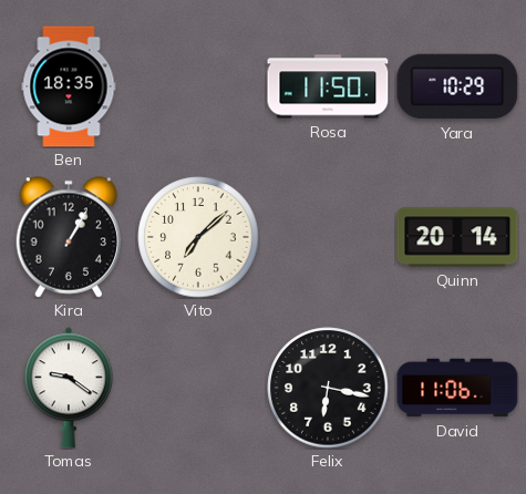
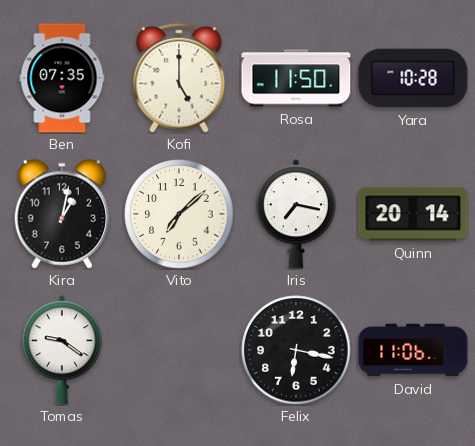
Ben: 18:35 -> 07:35 (62, 78)
Kofi: none -> 5:00 (179, 78)
Yara: 10:29 -> 10:28 (413, 78)
Kira: 1:05 -> 1:02 (62, 214)
Iris: none -> 7:17 (296, 214)
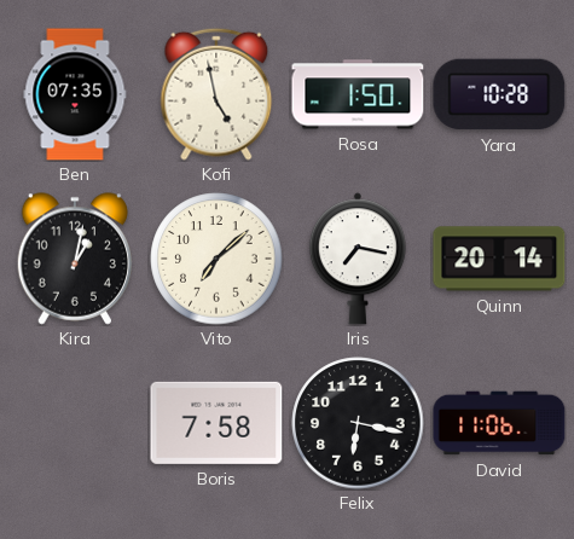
Kofi: 5:00 -> 4:58 (216, 94)
Rosa: 11:50 -> 1:50 (358, 94)
Tomas: 9:21 -> none (62, 350)
Boris: none -> 7:58 (216, 423)
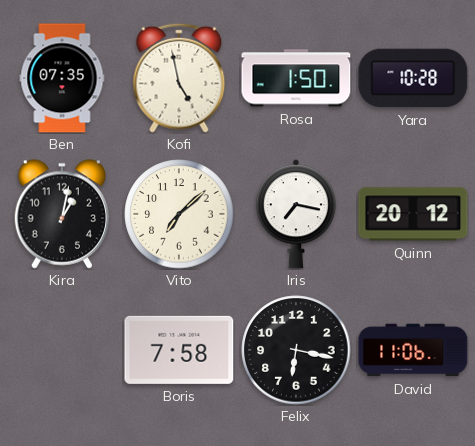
Quinn: 20:14 -> 20:12 (413, 214)
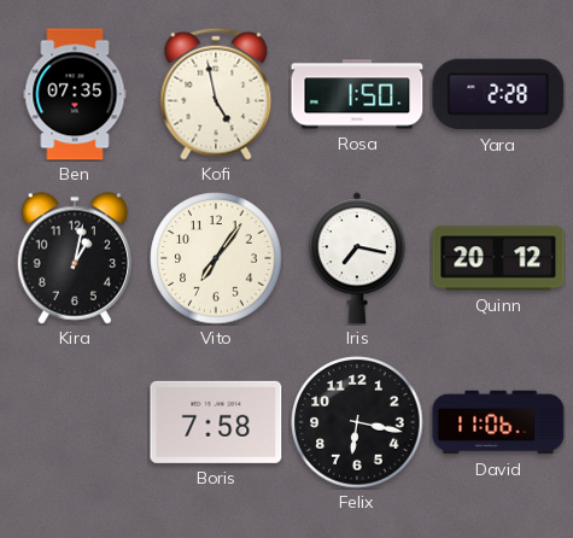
Yara: 10:28 -> 2:28 (498, 94)
Vito: 7:08 -> 7:06 (216, 258)
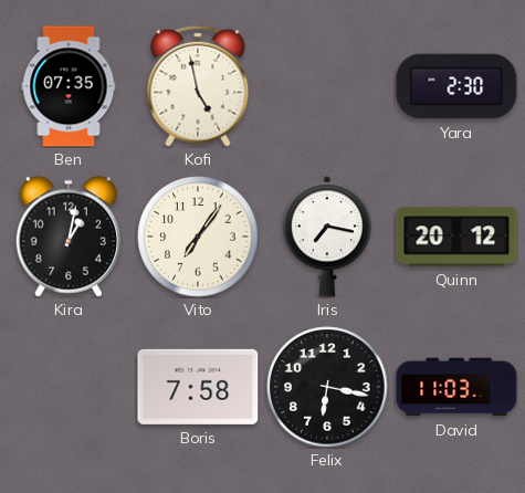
Rosa: 1:50 -> none (357, 94)
Yara: 2:28 -> 2:30 (456, 86)
David: 11:06 -> 11:03 (456, 387)
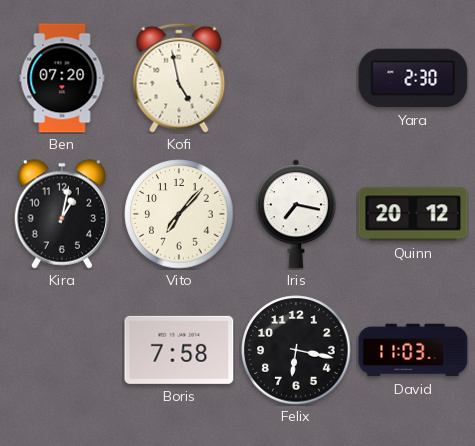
Ben: 07:35 -> 07:20 (62, 78)
Vito: 7:06 -> 7:07 (179, 214)
